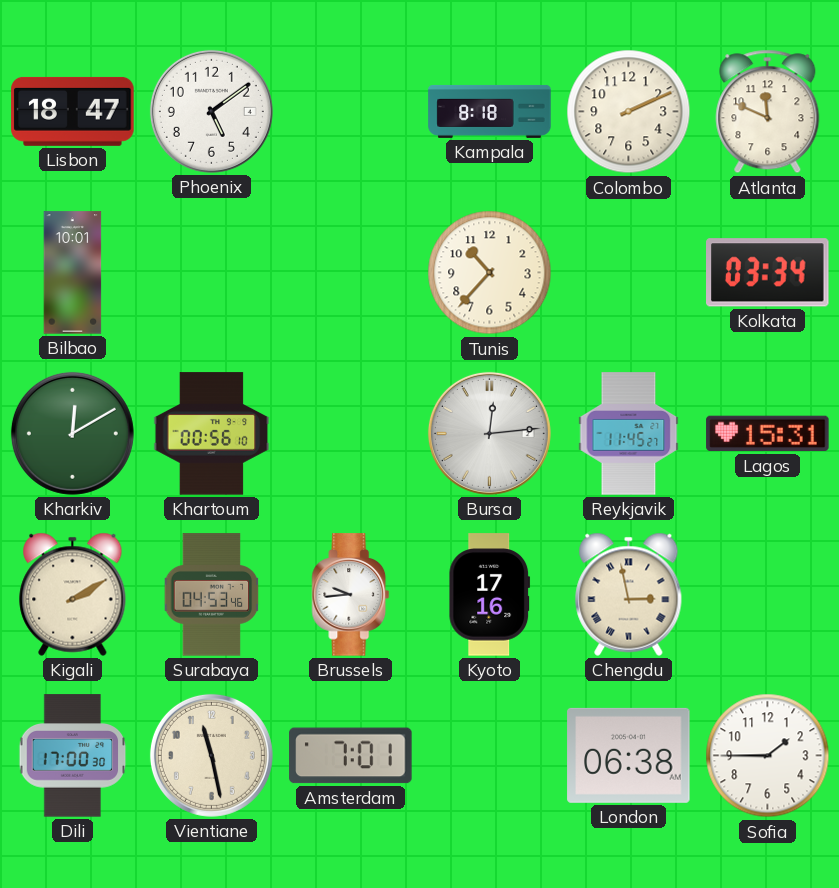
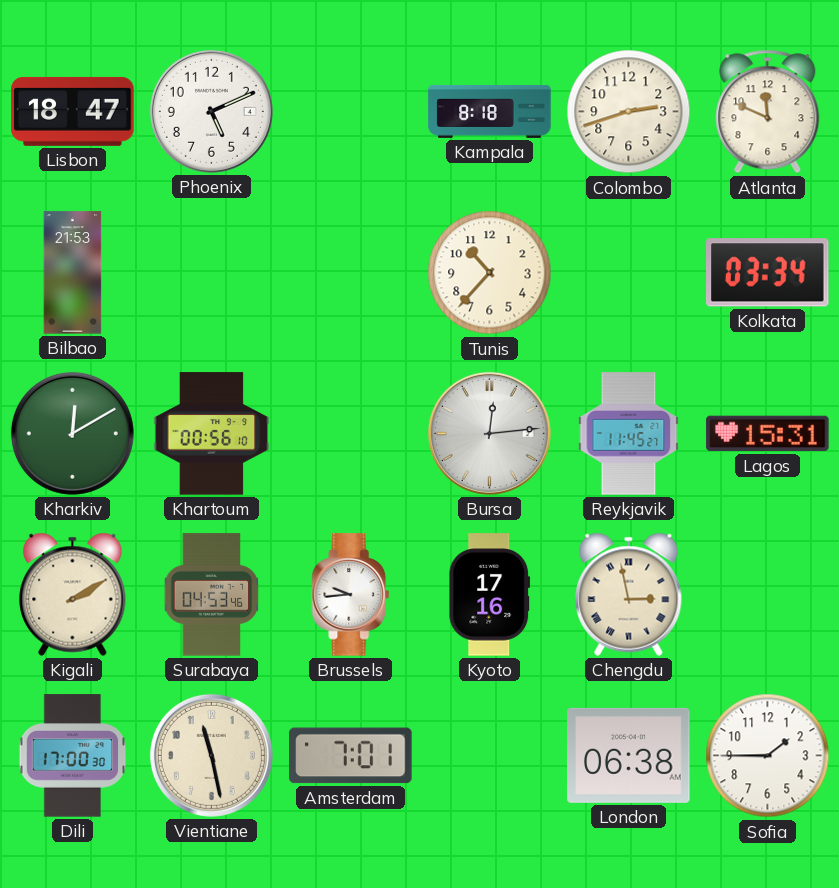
Phoenix: 5:09 -> 5:11 (211, 111)
Colombo: 2:11 -> 2:42 (629, 112)
Bilbao: 10:01 -> 21:53 (73, 273)
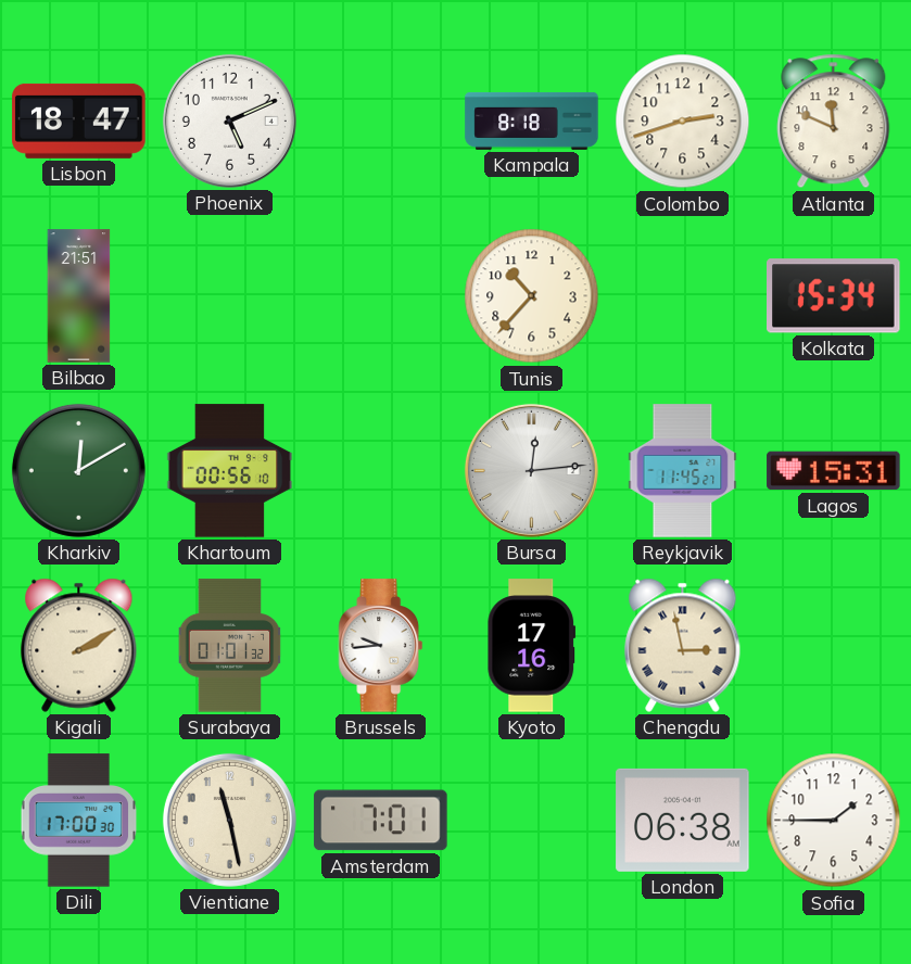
Bilbao: 21:53 -> 21:51 (79, 296)
Kolkata: 03:34 -> 15:34 (834, 296)
Surabaya: 04:53 -> 01:01 (230, 646)
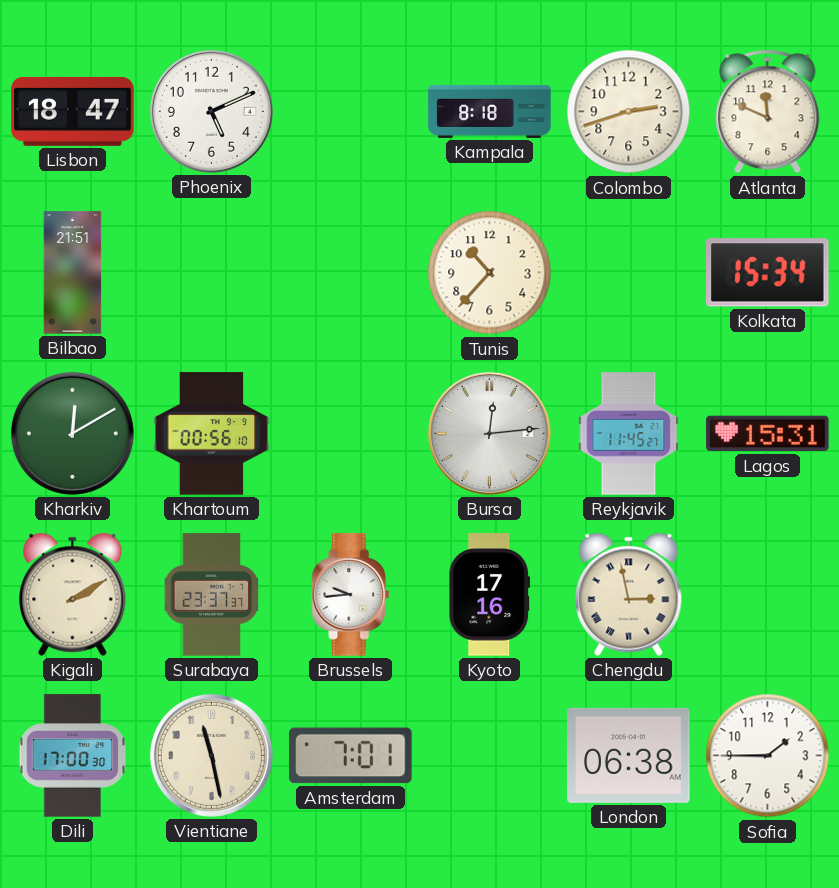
Surabaya: 01:01 -> 23:37 (212, 595)
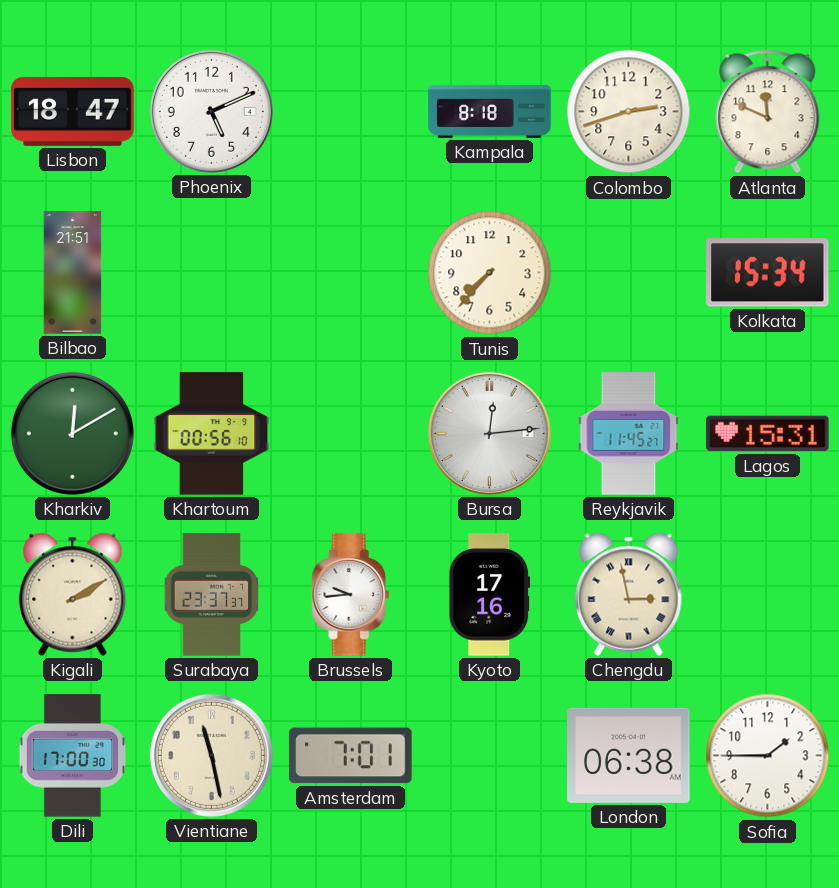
Tunis: 10:37 -> 7:37 (490, 273)
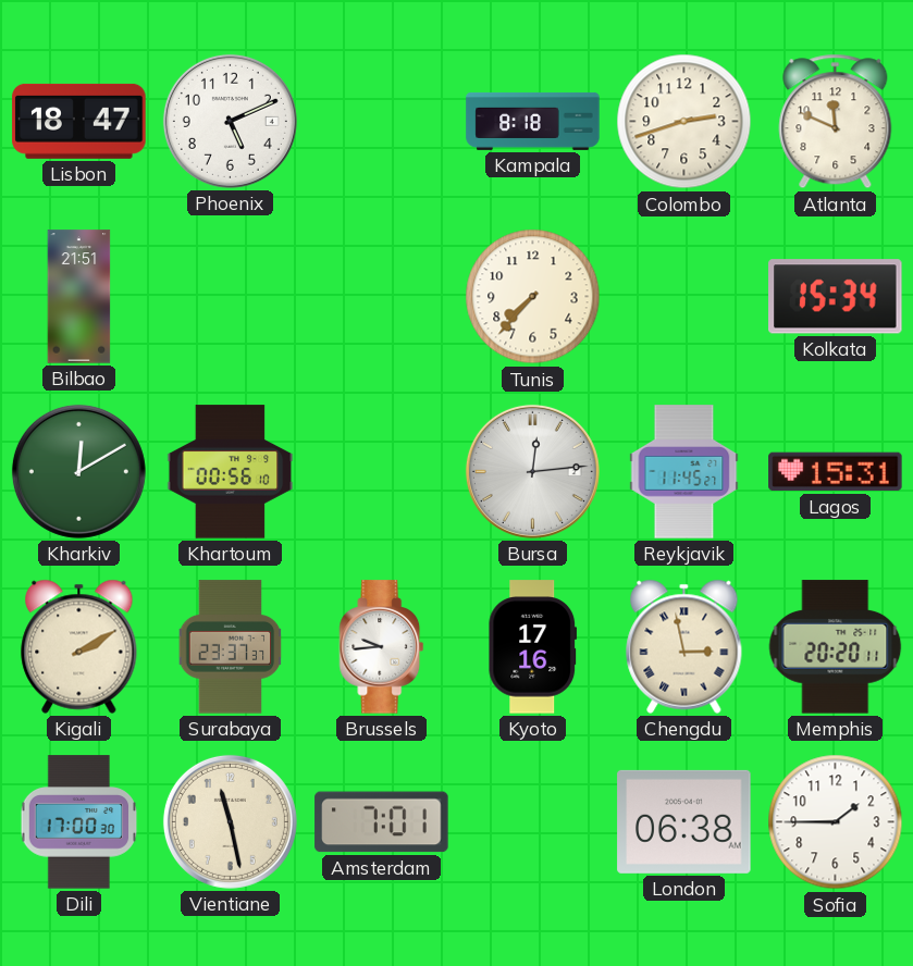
Memphis: none -> 20:20 (836, 647)
